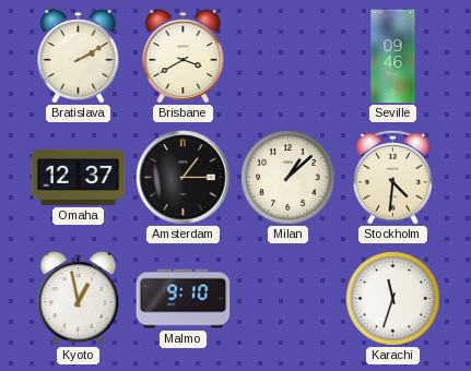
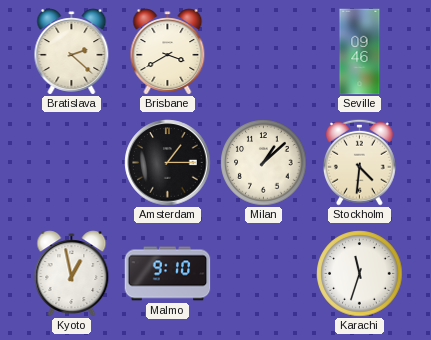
Bratislava: 2:10 -> 2:22 (72, 52)
Omaha: 12:37 -> none (79, 177)
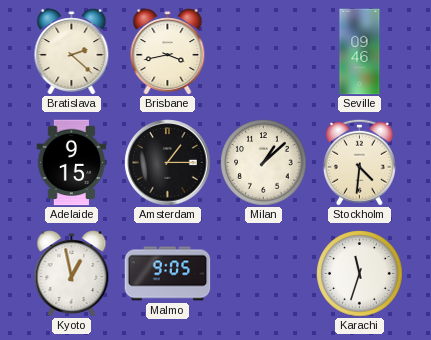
Brisbane: 3:40 -> 3:43 (168, 52)
Adelaide: none -> 9:15 (72, 163)
Malmo: 9:10 -> 9:05 (168, 274)
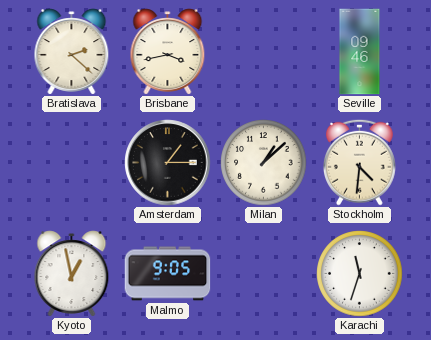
Adelaide: 9:15 -> none (72, 163)
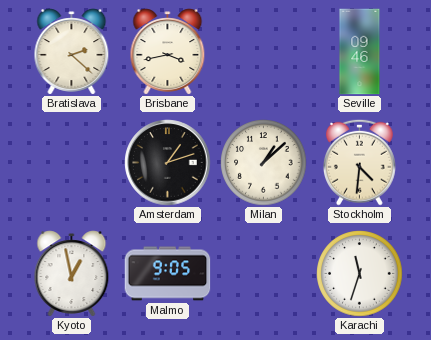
Amsterdam: 1:15 -> 1:12 (168, 163)
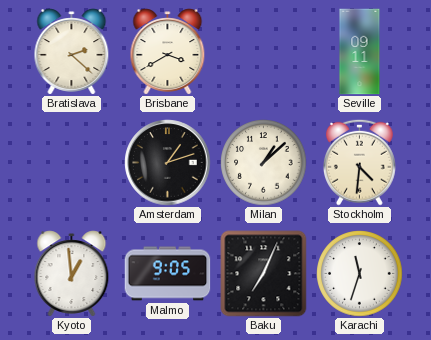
Brisbane: 3:43 -> 3:40 (168, 52)
Seville: 09:46 -> 09:11 (360, 52)
Kyoto: 12:58 -> 12:59 (72, 274)
Baku: none -> 7:04 (264, 274)
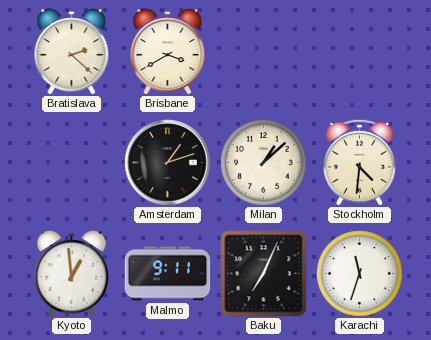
Seville: 09:11 -> none (360, 52)
Malmo: 9:05 -> 9:11 (168, 274)
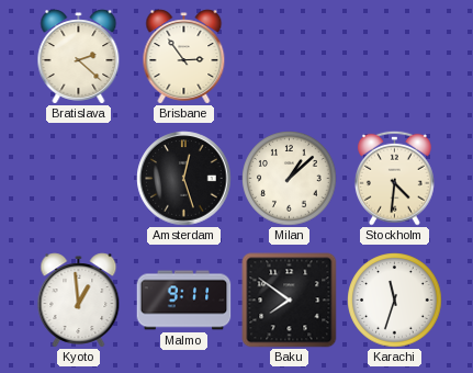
Brisbane: 3:40 -> 2:54 (184, 57)
Amsterdam: 1:12 -> 12:27 (184, 179)
Baku: 7:04 -> 7:51 (290, 301)
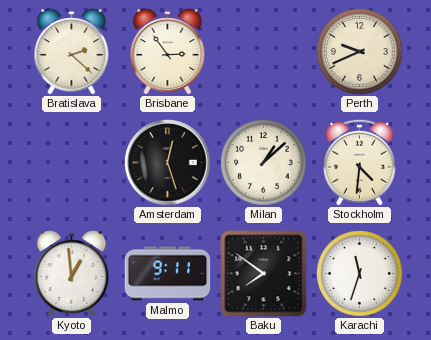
Perth: none -> 9:41 (360, 52)
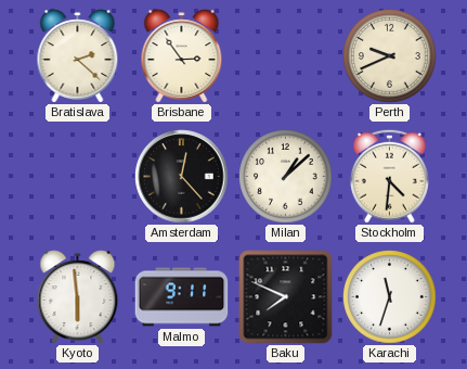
Amsterdam: 12:27 -> 12:23 (182, 177)
Kyoto: 12:59 -> 5:59 (78, 297)
Baku: 7:51 -> 7:49 (286, 297)
